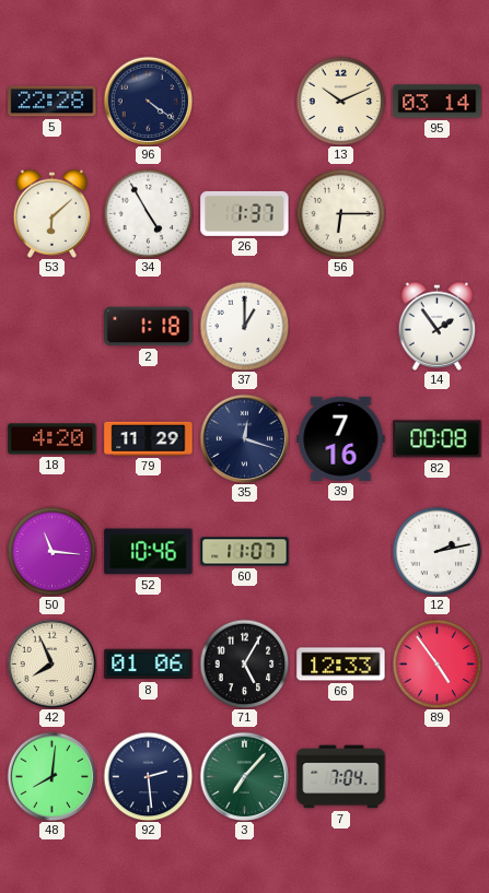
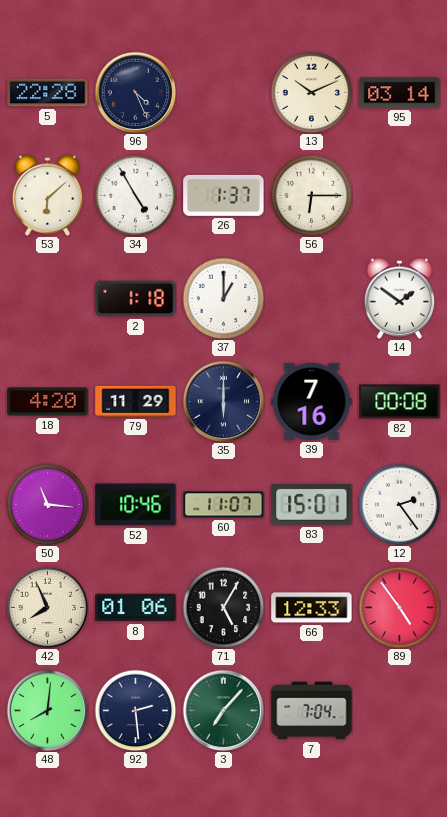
96: 4:21 -> 4:26 (135, 92)
14: 1:54 -> 1:51 (400, 298)
35: 12:18 -> 6:00 (223, 401)
83: none -> 15:01 (312, 504)
12: 2:13 -> 2:24 (399, 504)
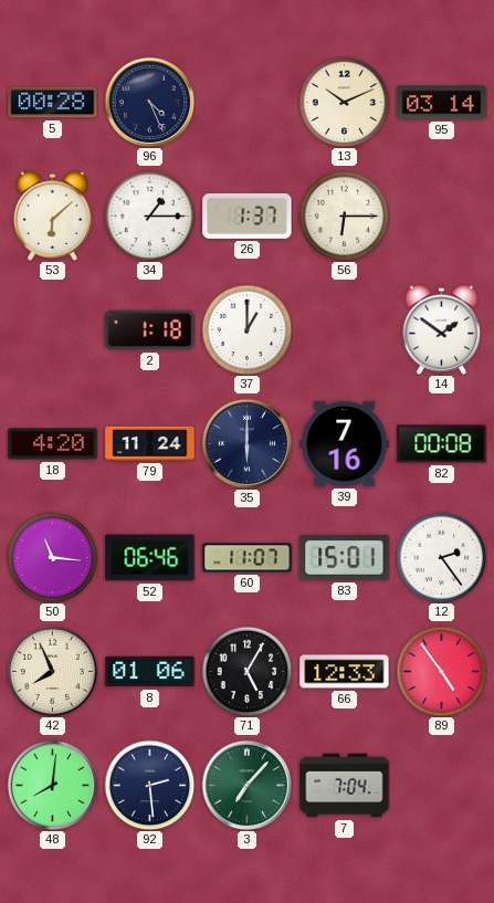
5: 22:28 -> 00:28 (53, 103)
34: 4:55 -> 1:15 (149, 216)
79: 11:29 -> 11:24 (150, 443)
52: 10:46 -> 06:46 (150, 558)
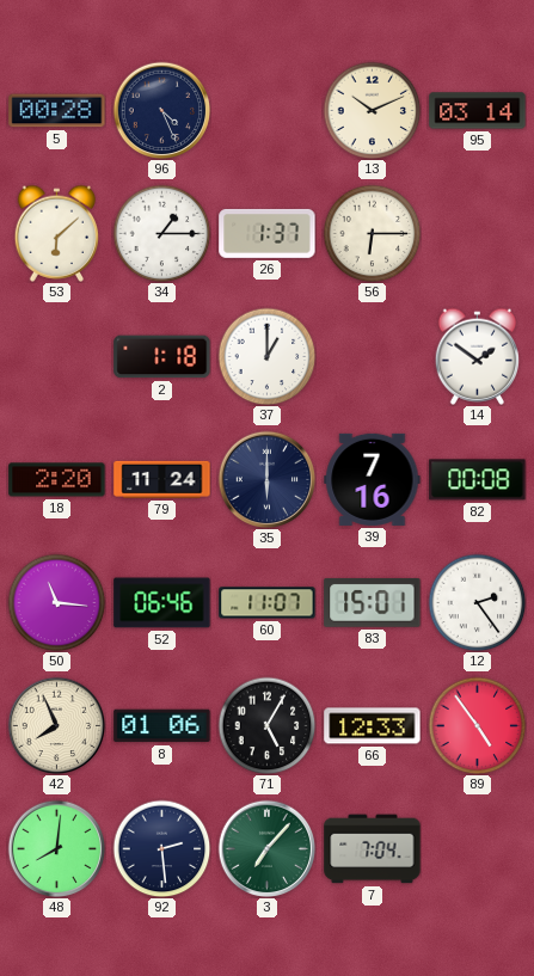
18: 4:20 -> 2:20 (57, 480)
